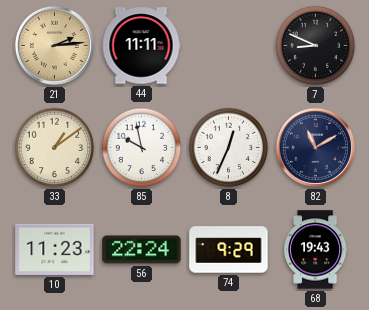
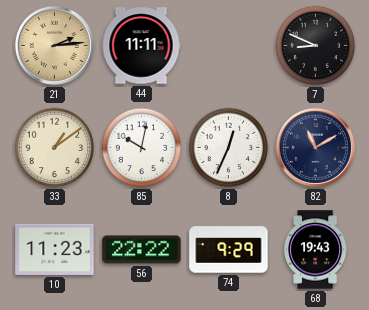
85: 9:58 -> 10:02 (142, 148)
56: 22:24 -> 22:22 (142, 250)
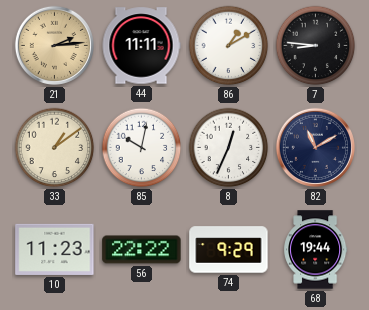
86: none -> 1:10 (229, 46)
7: 8:49 -> 8:46 (316, 46)
68: 19:43 -> 19:44 (316, 250)
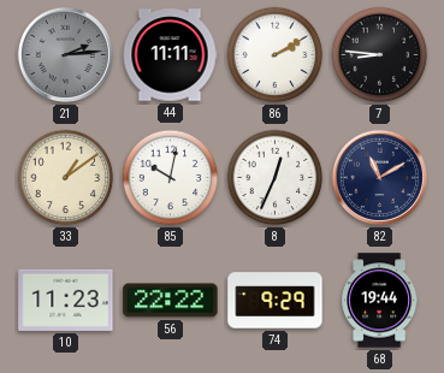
21 dial: champagne -> grey (65, 54)
86: 1:10 -> 2:10 (276, 55)
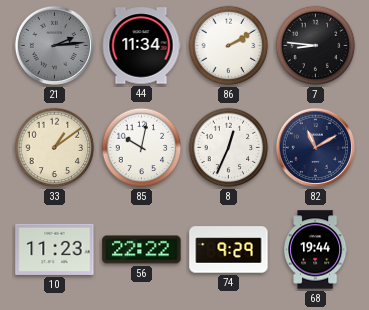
44: 11:11 -> 11:34 (141, 46)
